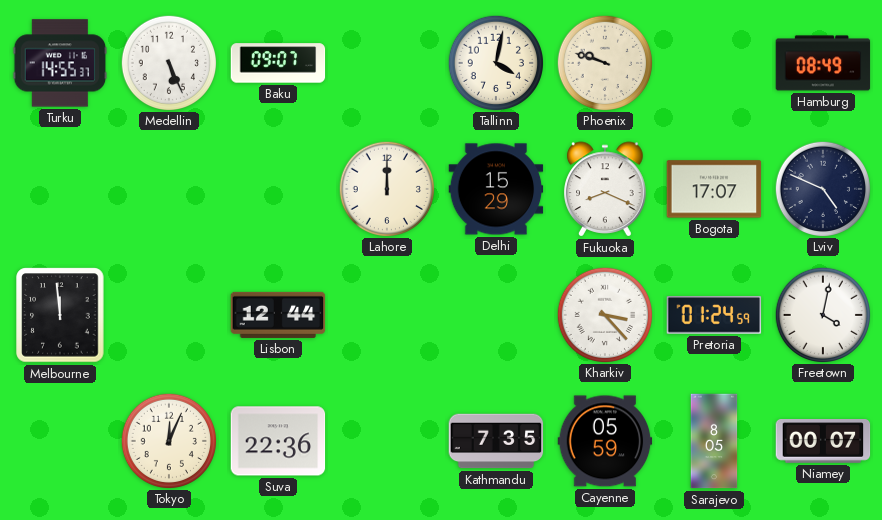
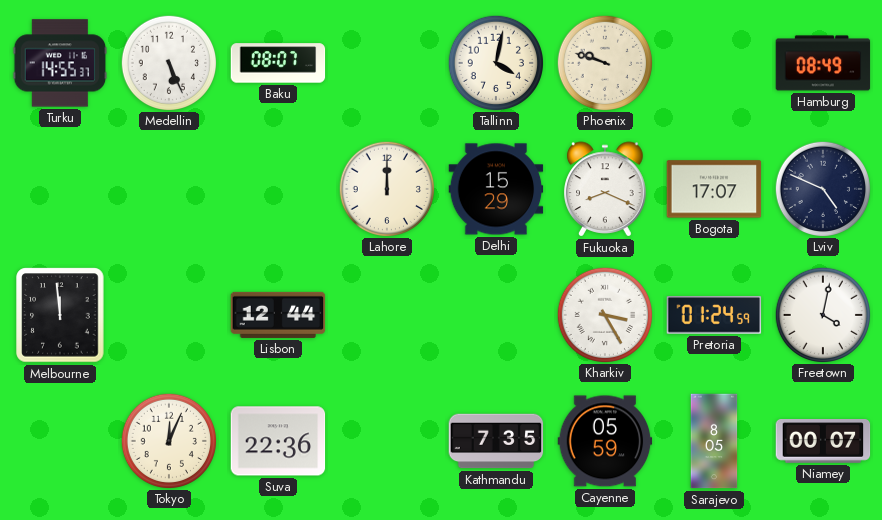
Baku: 09:07 -> 08:07 (278, 63)
Kharkiv: 3:23 -> 3:25 (604, 314)
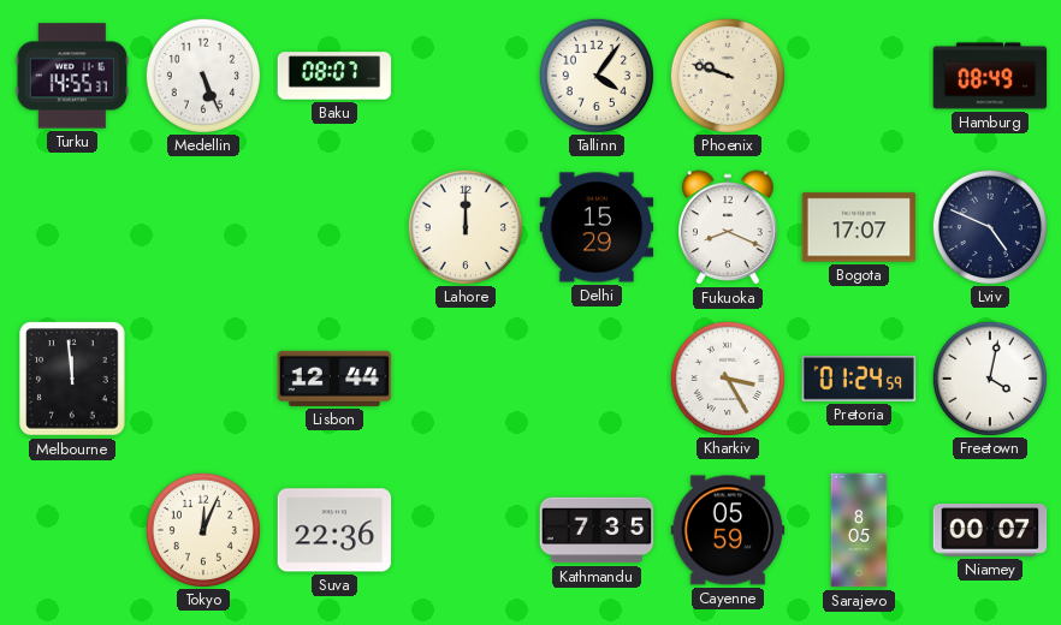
Tallinn: 4:02 -> 4:06 (595, 75)
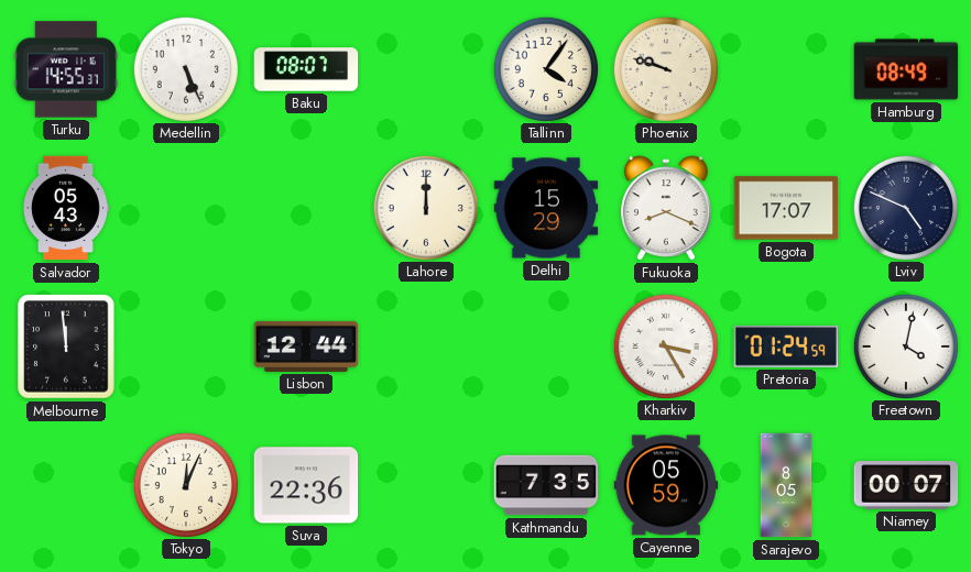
Salvador: none -> 05:43 (66, 208)
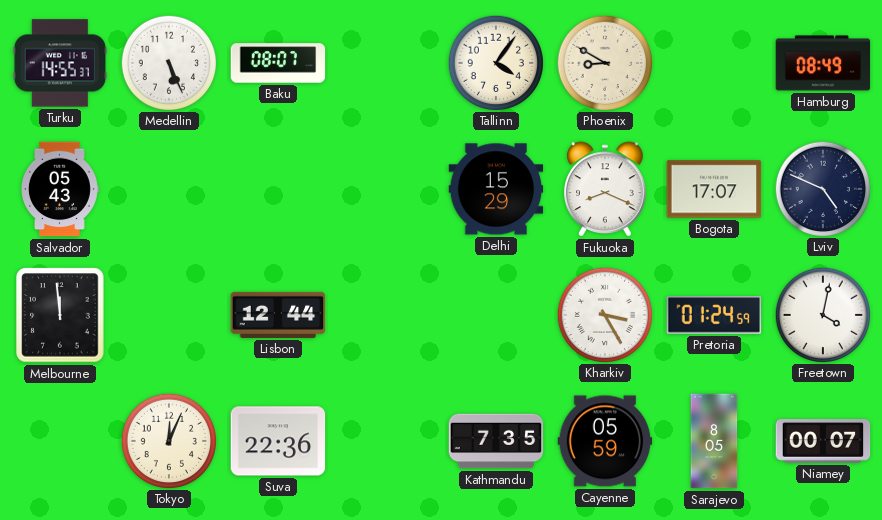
Phoenix: 9:48 -> 8:50 (604, 62)
Lahore: 12:00 -> none (425, 207)
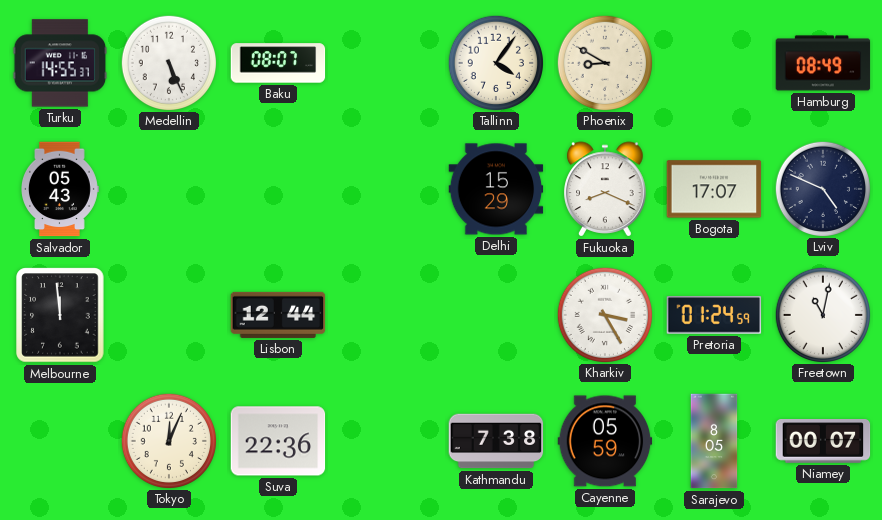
Freetown: 4:02 -> 11:02 (822, 314)
Kathmandu: 7:35 -> 7:38 (496, 441)
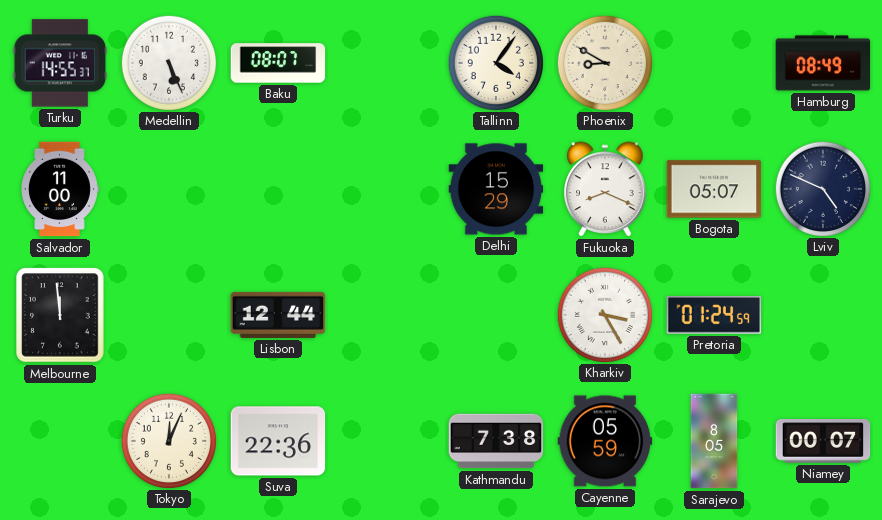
Salvador: 05:43 -> 11:00 (60, 189)
Bogota: 17:07 -> 05:07 (714, 189)
Freetown: 11:02 -> none (822, 314)
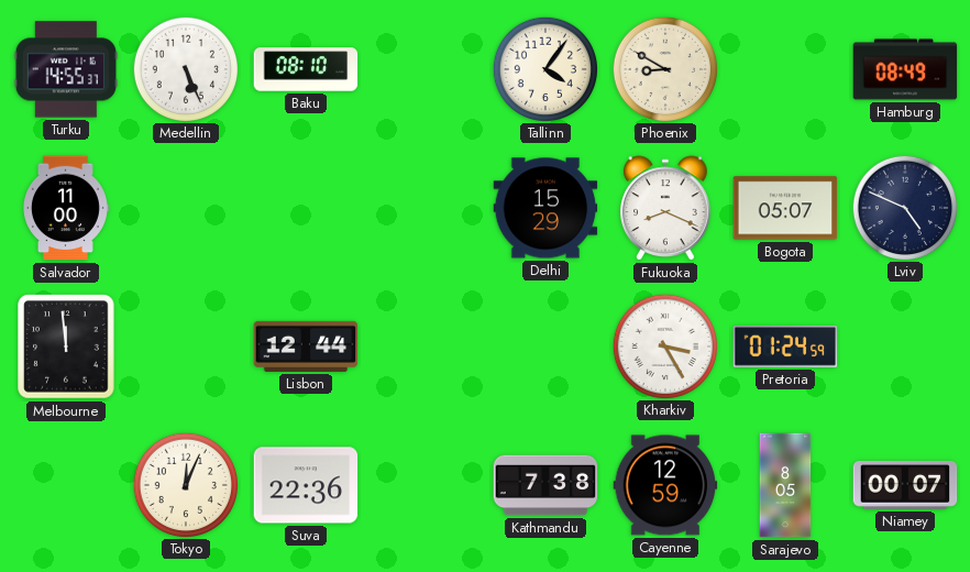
Baku: 08:07 -> 08:10 (306, 69)
Cayenne: 05:59 -> 12:59 (665, 485)
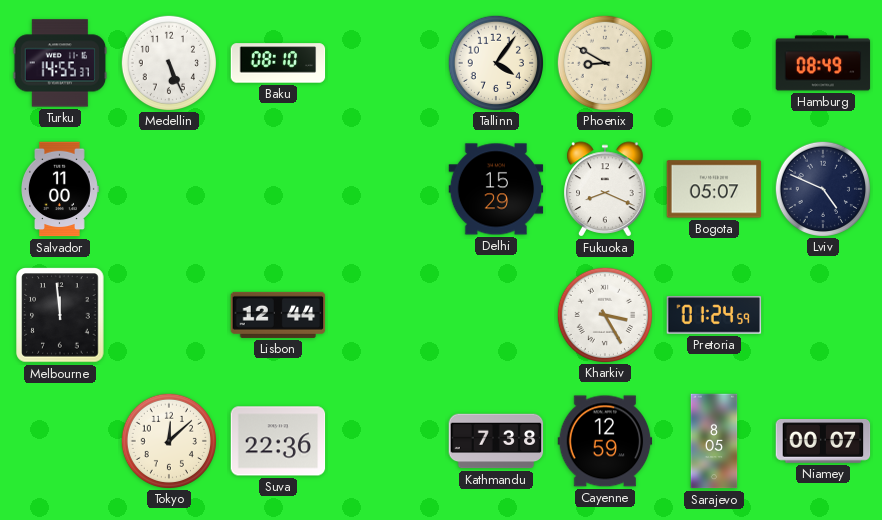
Tokyo: 12:04 -> 12:08 (168, 440)
